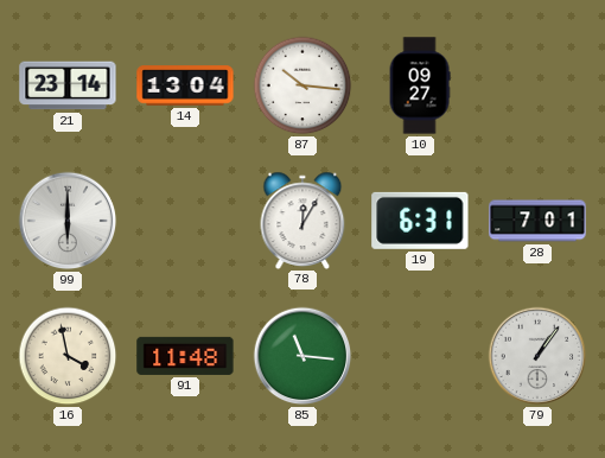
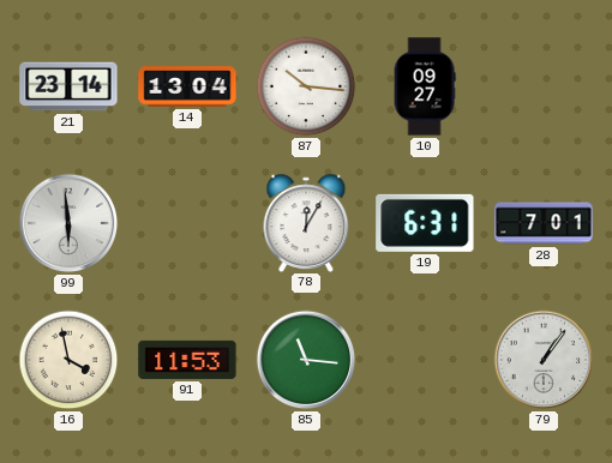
99: 6:00 -> 5:59 (68, 223)
91: 11:48 -> 11:53 (187, 360)
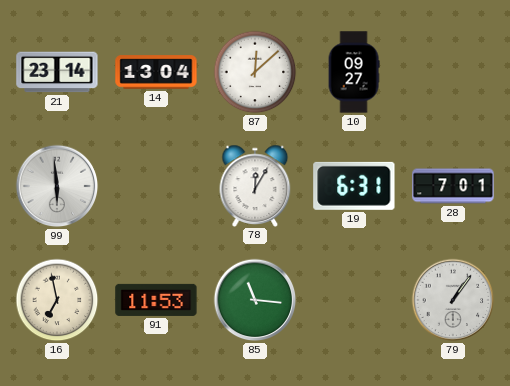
87: 10:16 -> 12:08 (255, 72)
16: 3:58 -> 6:58 (57, 300)
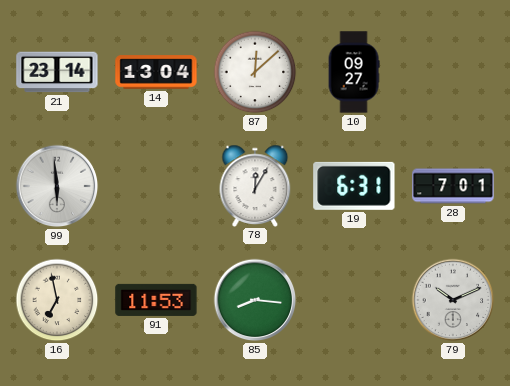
85: 11:16 -> 8:16 (255, 300)
79: 1:06 -> 10:11 (453, 300)
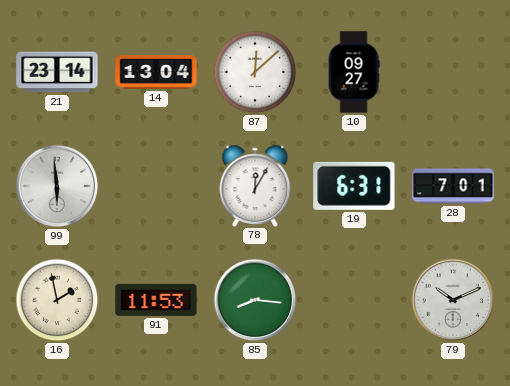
16: 6:58 -> 1:58 (57, 300)
